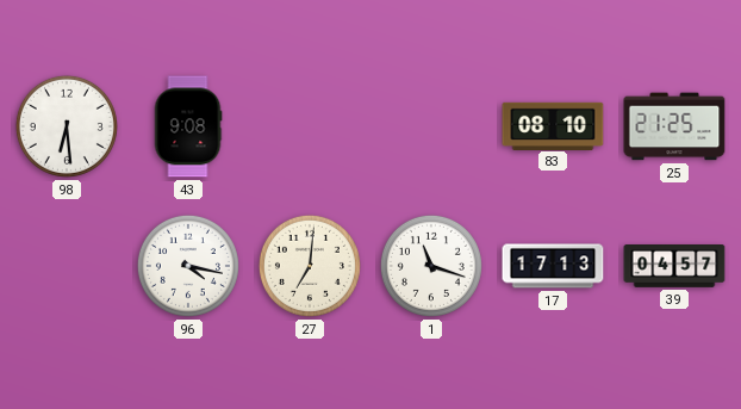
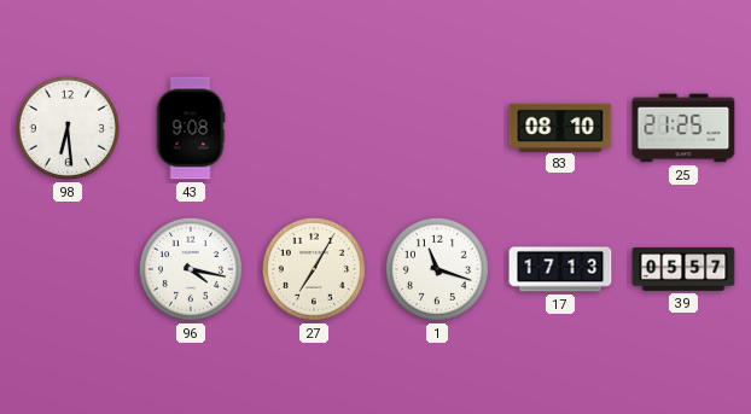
27: 7:01 -> 7:05 (314, 269)
39: 04:57 -> 05:57 (683, 270)
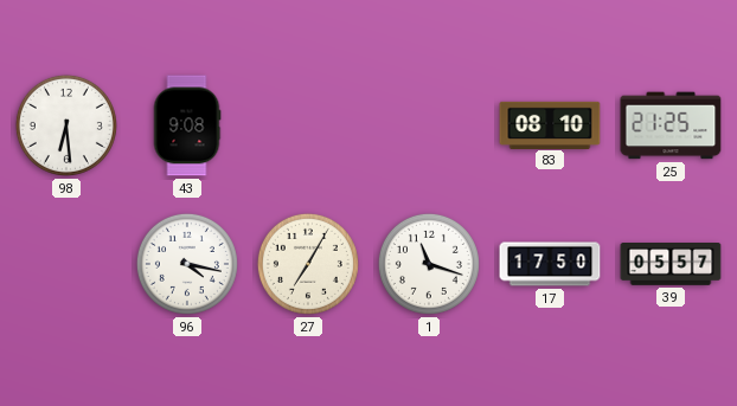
17: 17:13 -> 17:50 (550, 264)
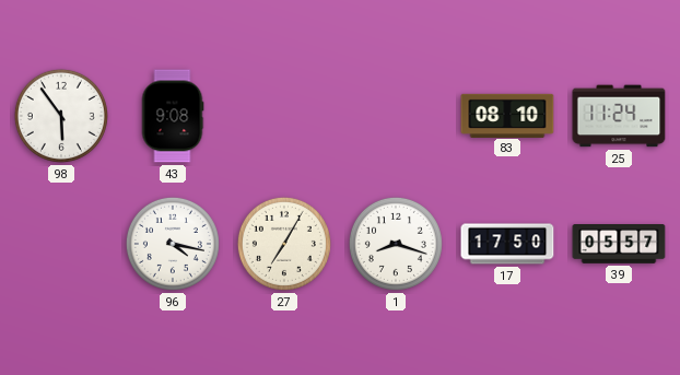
98: 6:29 -> 5:54 (61, 116)
25: 21:25 -> 11:24 (619, 116)
1: 11:18 -> 8:18 (396, 244)
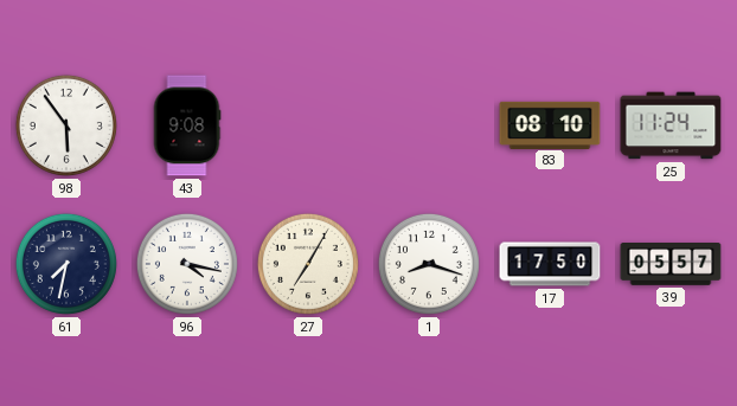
61: none -> 7:32 (66, 264)
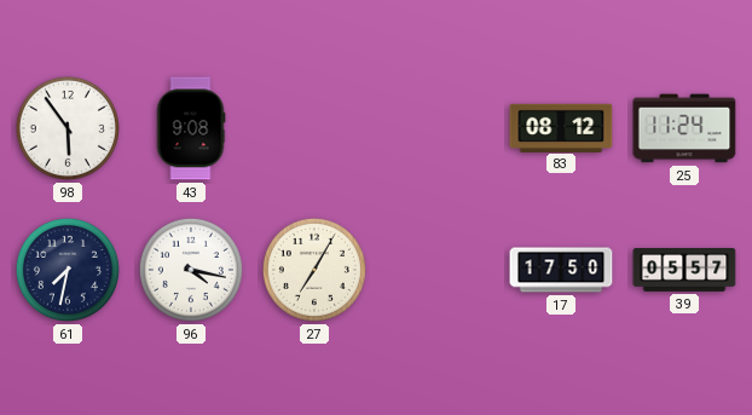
83: 08:10 -> 08:12 (561, 127)
1: 8:18 -> none (429, 264)
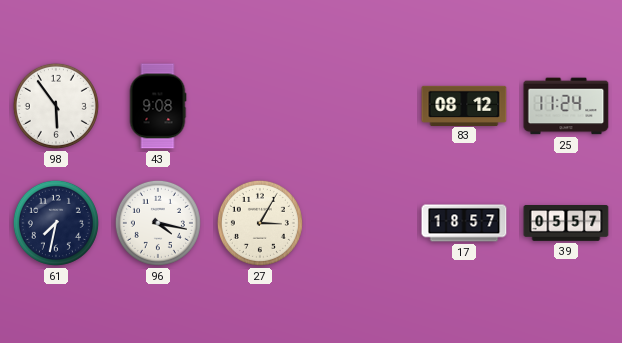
27: 7:05 -> 3:05 (260, 223)
17: 17:50 -> 18:57 (464, 223)
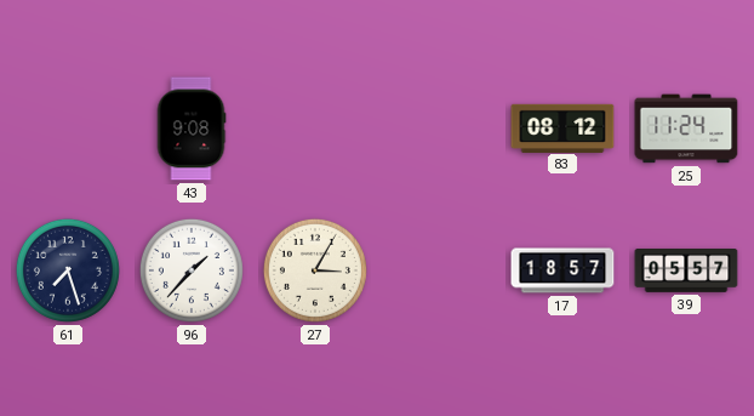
98: 5:54 -> none (56, 106)
61: 7:32 -> 7:27 (68, 270)
96: 4:17 -> 1:37 (192, 270)
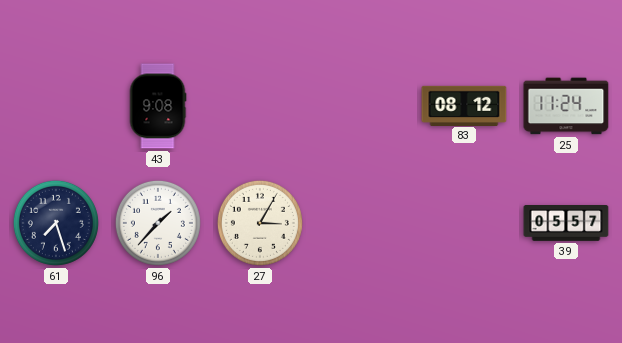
17: 18:57 -> none (562, 270)
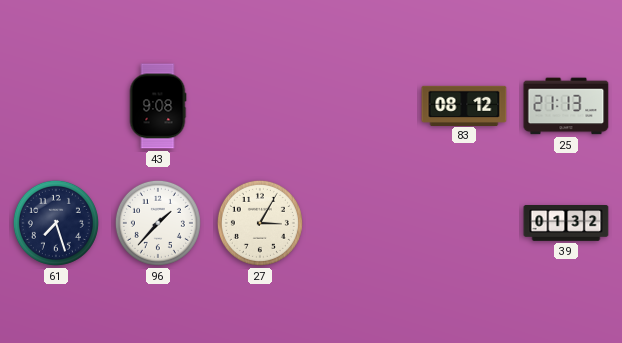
25: 11:24 -> 21:13 (566, 106)
39: 05:57 -> 01:32 (566, 224)
